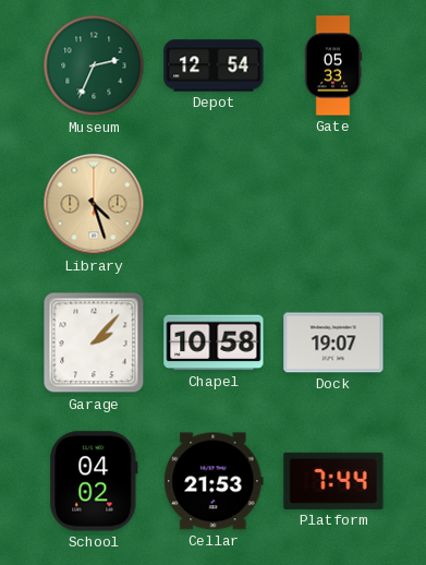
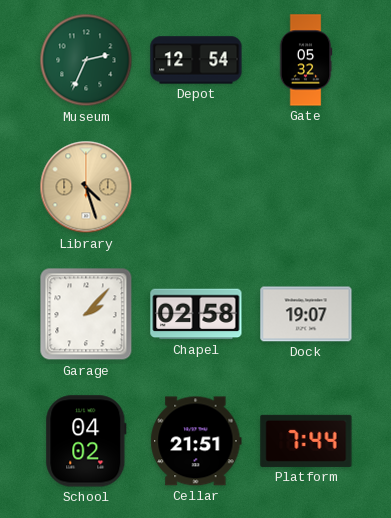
Gate: 05:33 -> 05:32 (306, 60)
Chapel: 10:58 -> 02:58 (196, 314)
Cellar: 21:53 -> 21:51 (196, 441)
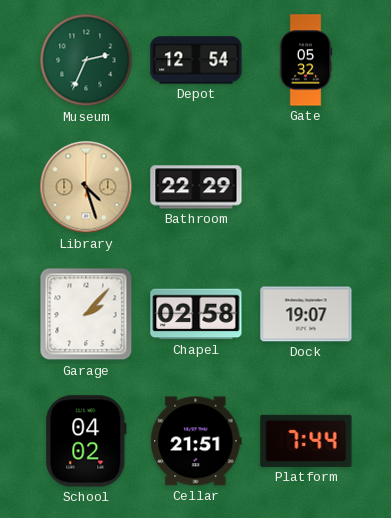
Bathroom: none -> 22:29 (196, 187)
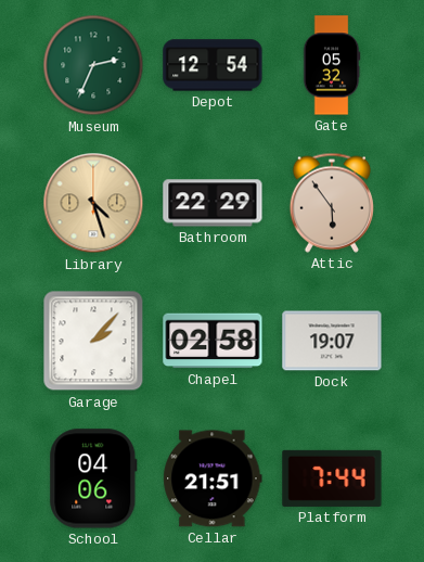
Attic: none -> 5:54 (332, 203)
School: 04:02 -> 04:06 (93, 478)
